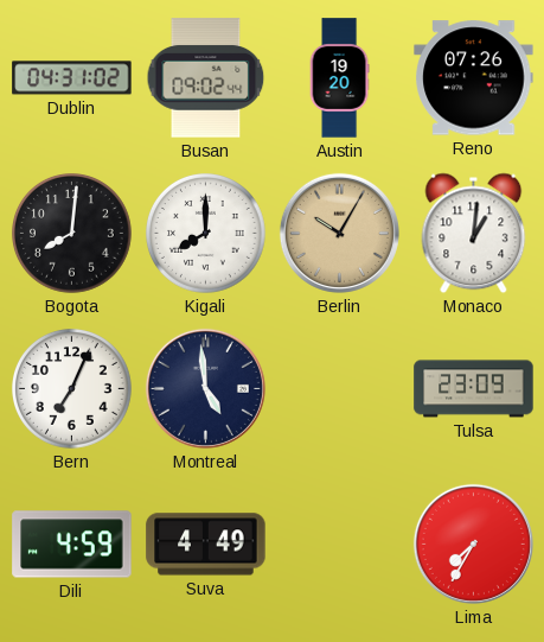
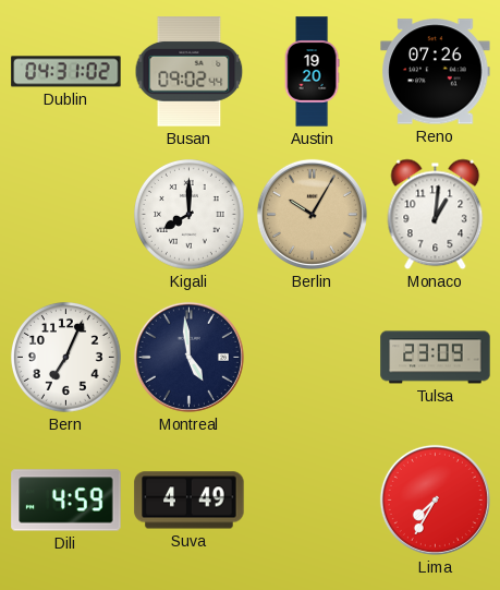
Bogota: 8:01 -> none (72, 234)
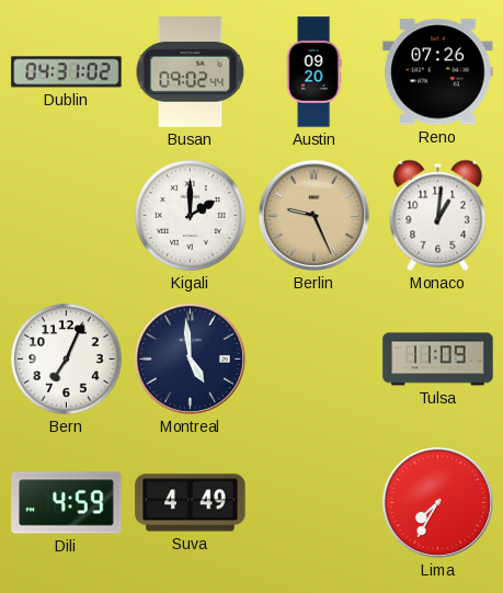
Austin: 19:20 -> 09:20 (313, 72)
Kigali: 8:00 -> 2:00 (191, 216)
Berlin: 10:05 -> 9:26 (313, 215)
Tulsa: 23:09 -> 11:09 (438, 360)
